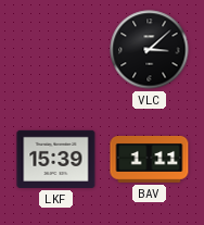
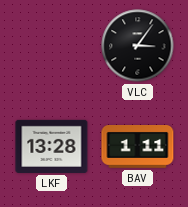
VLC: 3:08 -> 3:06 (138, 46)
LKF: 15:39 -> 13:28 (52, 146)
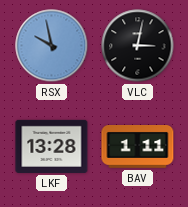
RSX: none -> 9:58 (52, 46)
VLC: 3:06 -> 3:02 (138, 46)
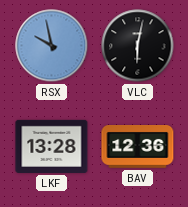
VLC: 3:02 -> 6:02 (138, 46)
BAV: 1:11 -> 12:36 (138, 147)
